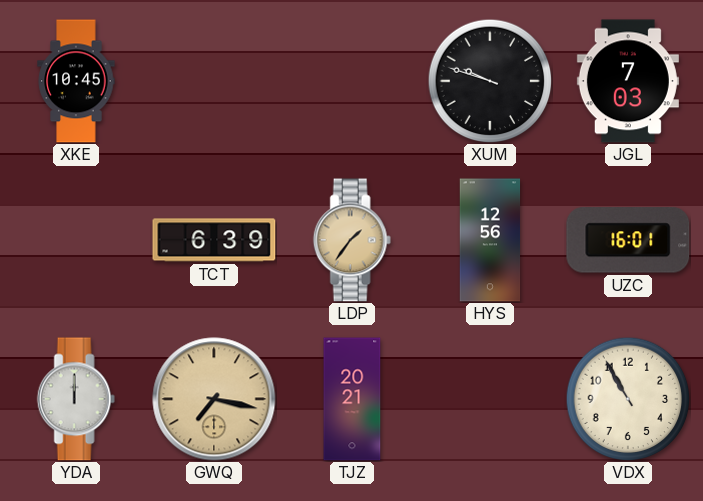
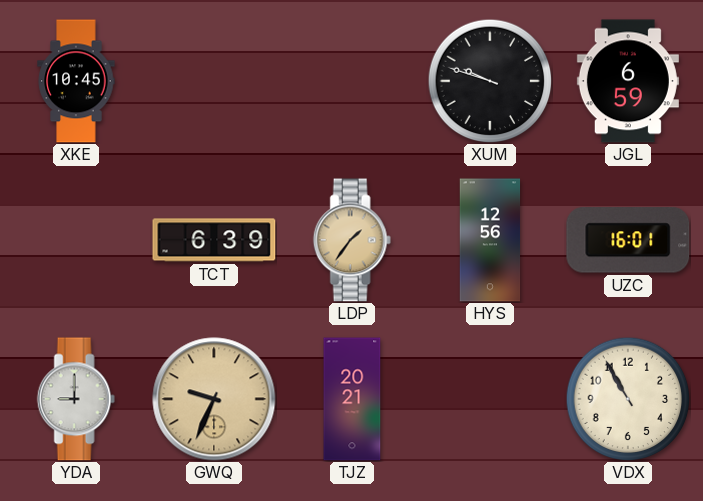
JGL: 7:03 -> 6:59 (628, 81)
YDA: 12:00 -> 9:00 (76, 399)
GWQ: 7:17 -> 9:34 (214, 399)
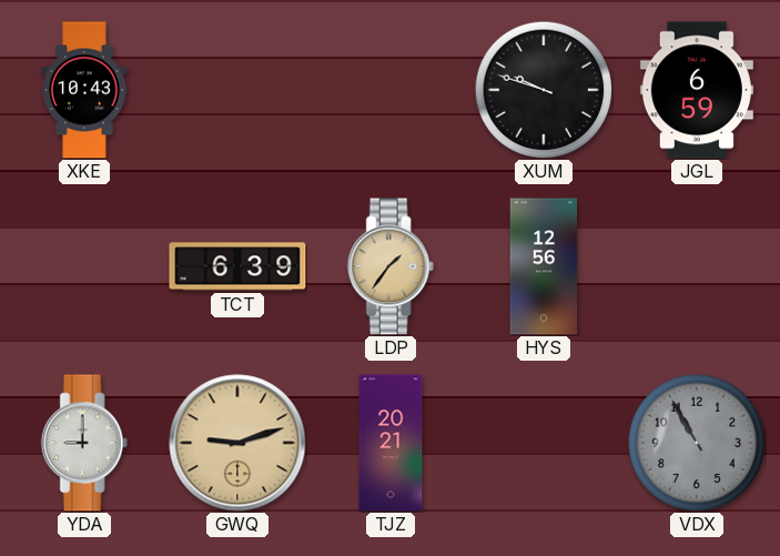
XKE: 10:45 -> 10:43 (84, 90)
UZC: 16:01 -> none (628, 240)
GWQ: 9:34 -> 9:12 (237, 443)
VDX dial: cream -> grey (697, 443)
